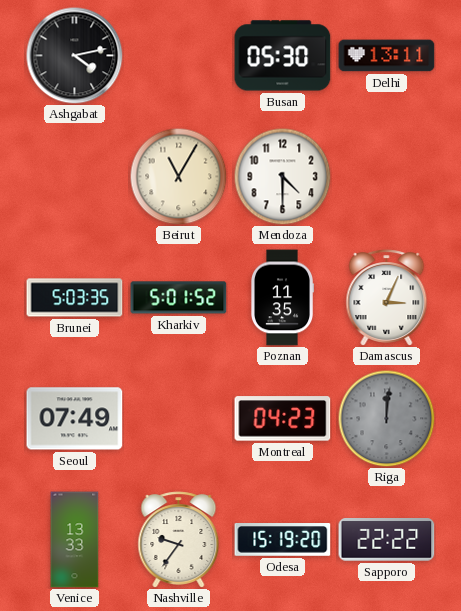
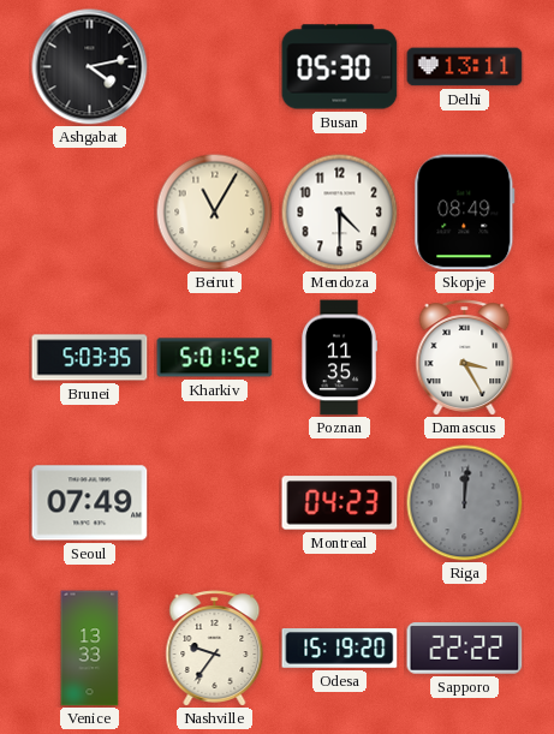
Skopje: none -> 08:49 (465, 213)
Damascus: 3:04 -> 3:25 (465, 358)
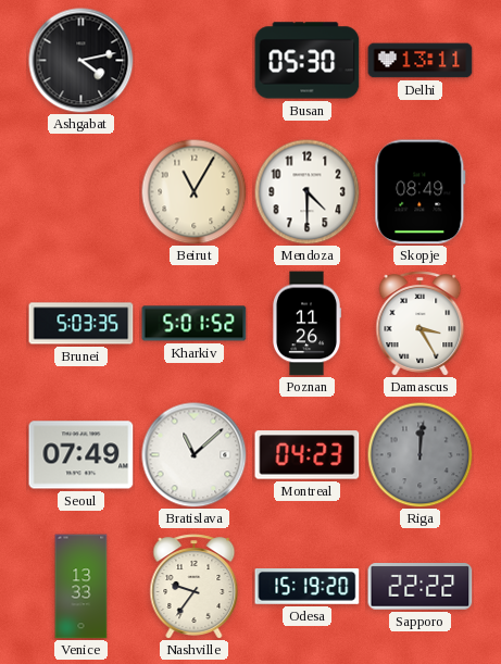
Poznan: 11:35 -> 11:26 (306, 324)
Bratislava: none -> 11:08 (195, 455)
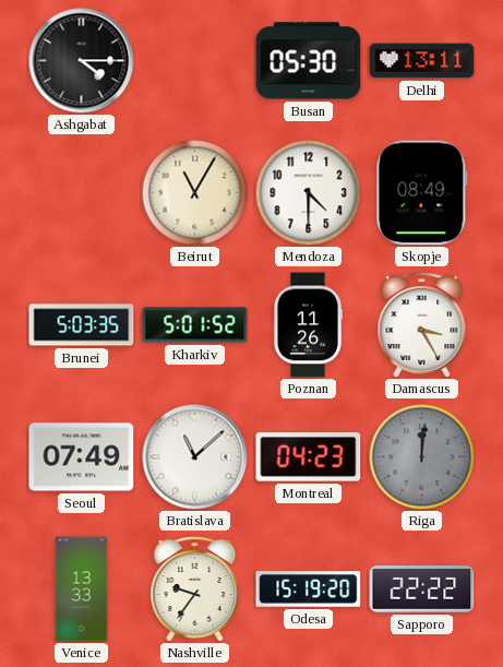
Ashgabat: 4:13 -> 4:15 (82, 61)
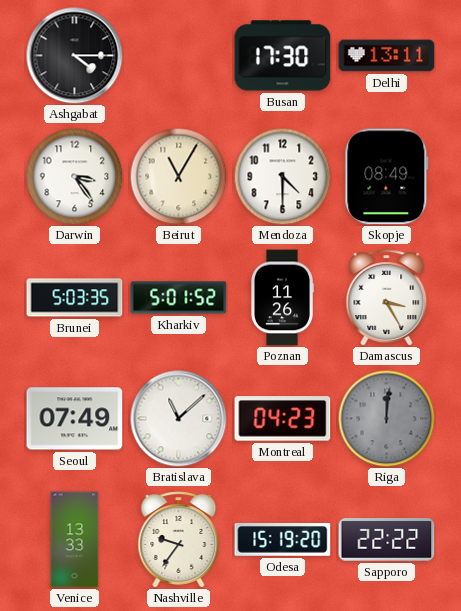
Busan: 05:30 -> 17:30 (283, 56)
Darwin: none -> 3:24 (74, 176)
